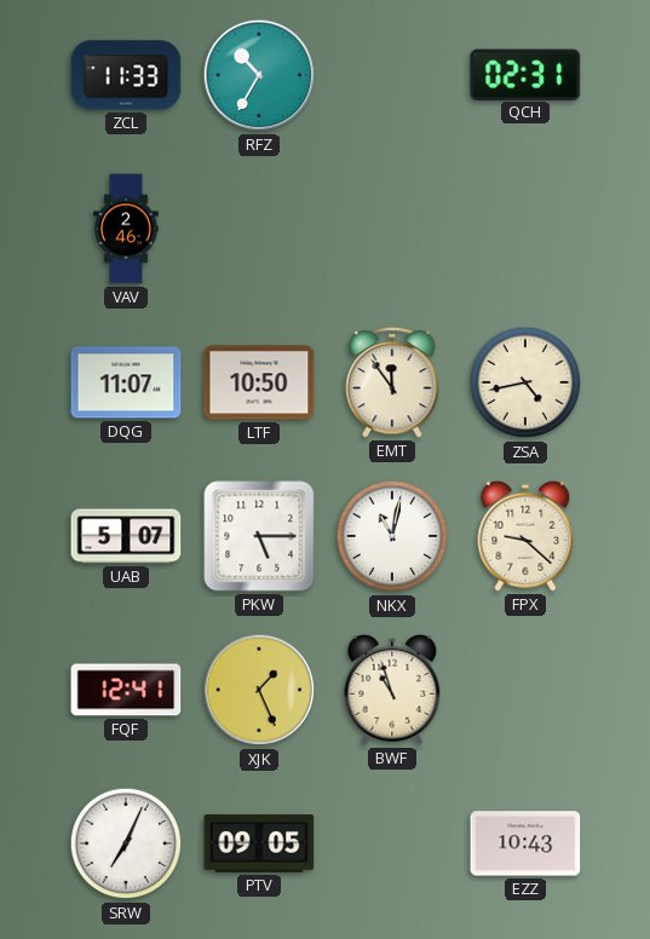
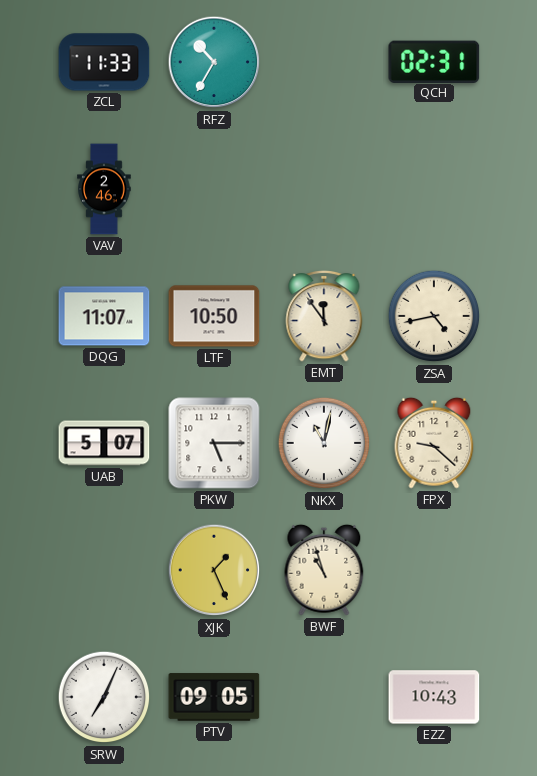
FQF: 12:41 -> none (126, 690)
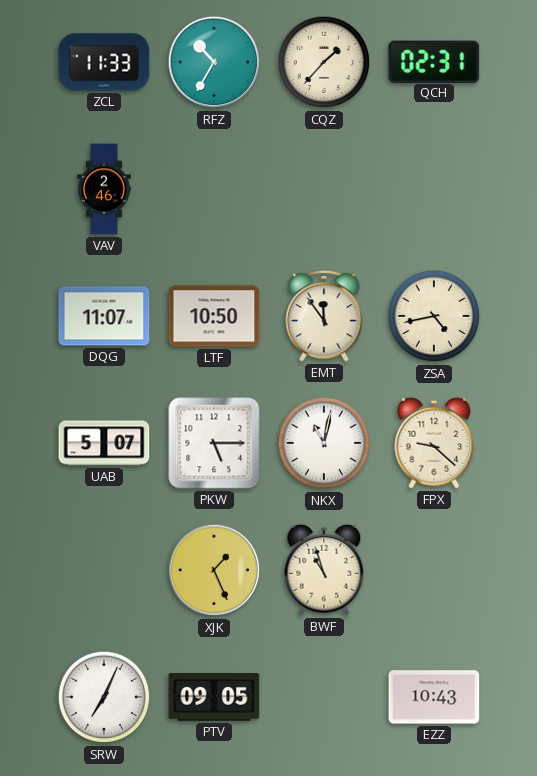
CQZ: none -> 1:37 (324, 62)
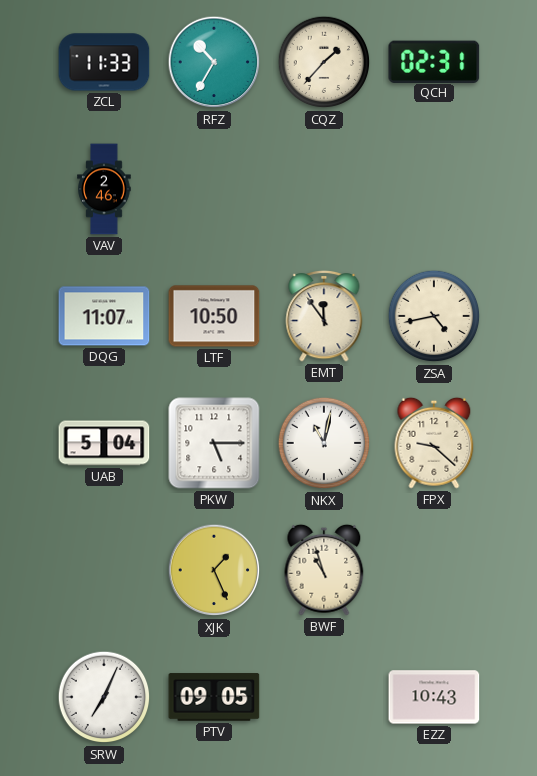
UAB: 5:07 -> 5:04 (104, 443)
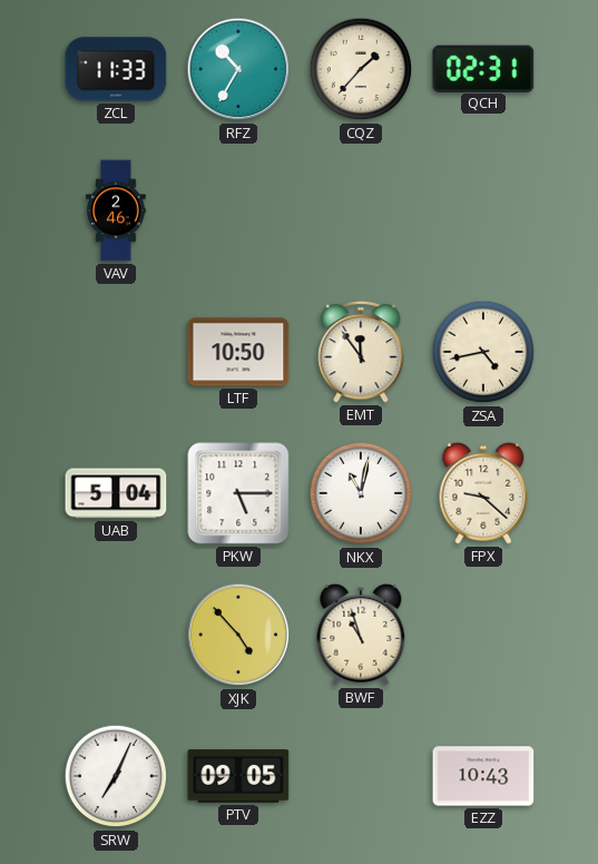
DQG: 11:07 -> none (104, 316)
XJK: 1:26 -> 4:53 (238, 635)
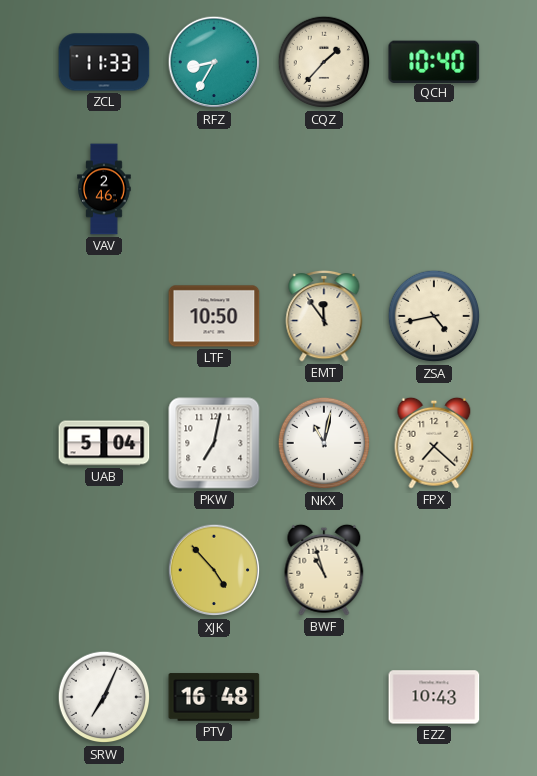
RFZ: 10:35 -> 8:35 (214, 62)
QCH: 02:31 -> 10:40 (434, 61)
PKW: 5:15 -> 7:02 (214, 443)
FPX: 9:22 -> 7:22 (434, 443)
PTV: 09:05 -> 16:48 (214, 697)
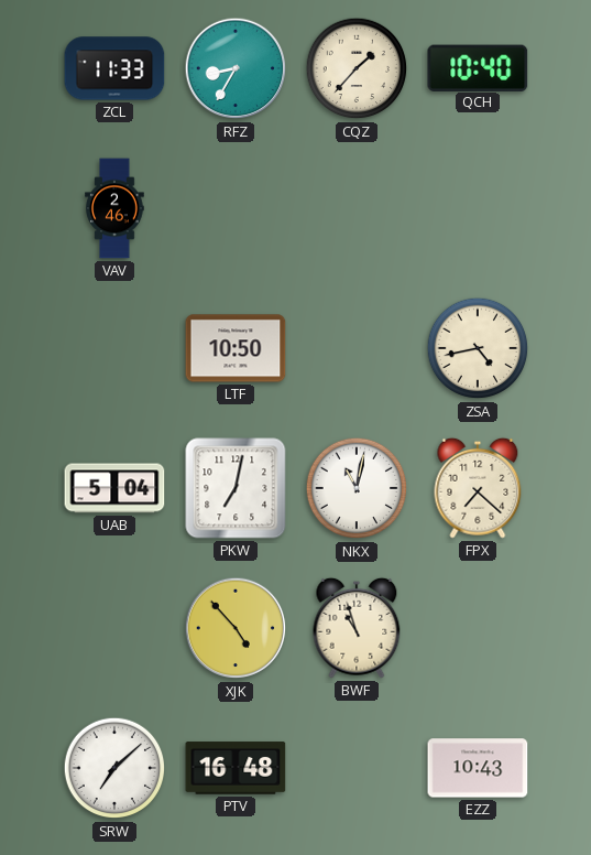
EMT: 11:54 -> none (324, 316)
SRW: 7:04 -> 7:08 (114, 768)
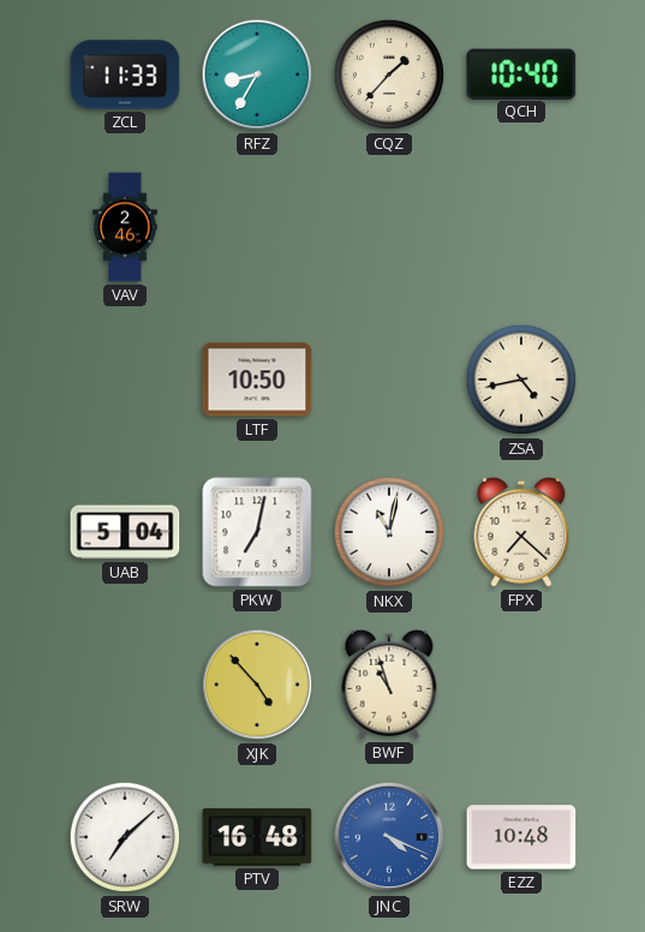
JNC: none -> 4:19 (389, 837)
EZZ: 10:43 -> 10:48 (521, 837)
